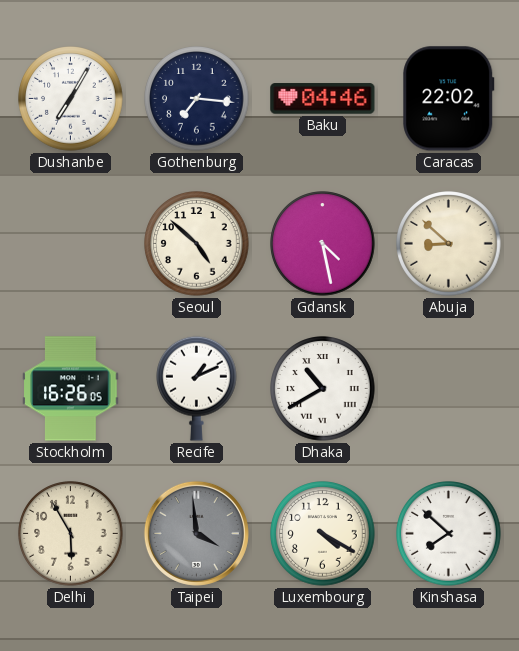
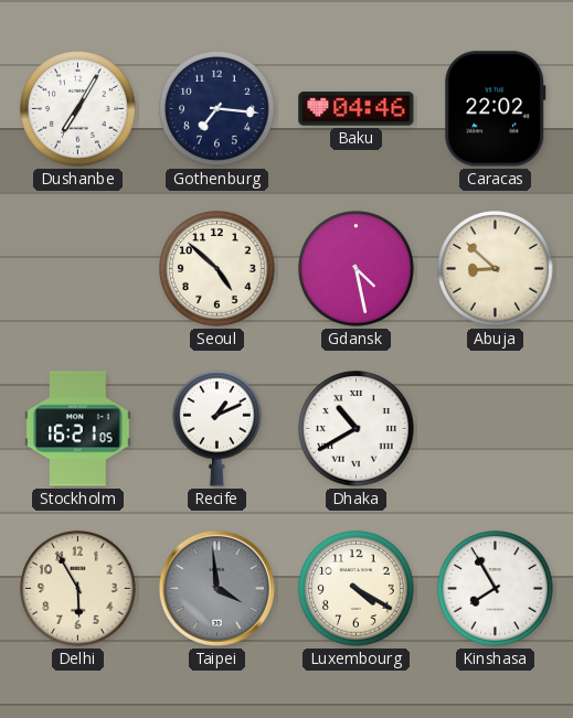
Stockholm: 16:26 -> 16:21 (78, 429)
Kinshasa: 7:52 -> 7:55 (496, 589)
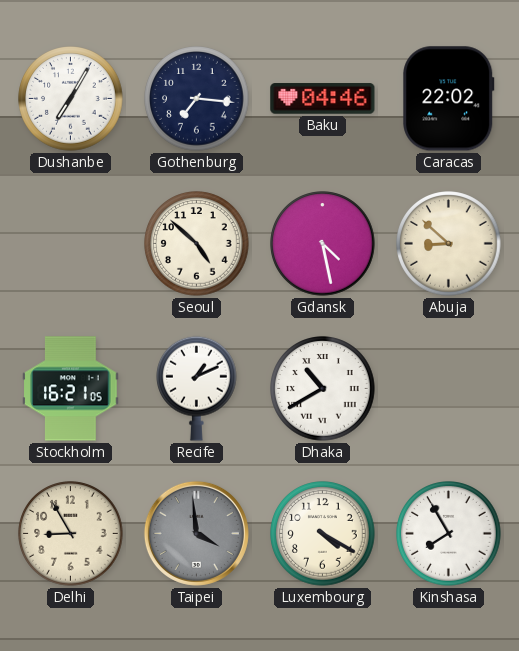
Delhi: 5:55 -> 8:55 (71, 534)
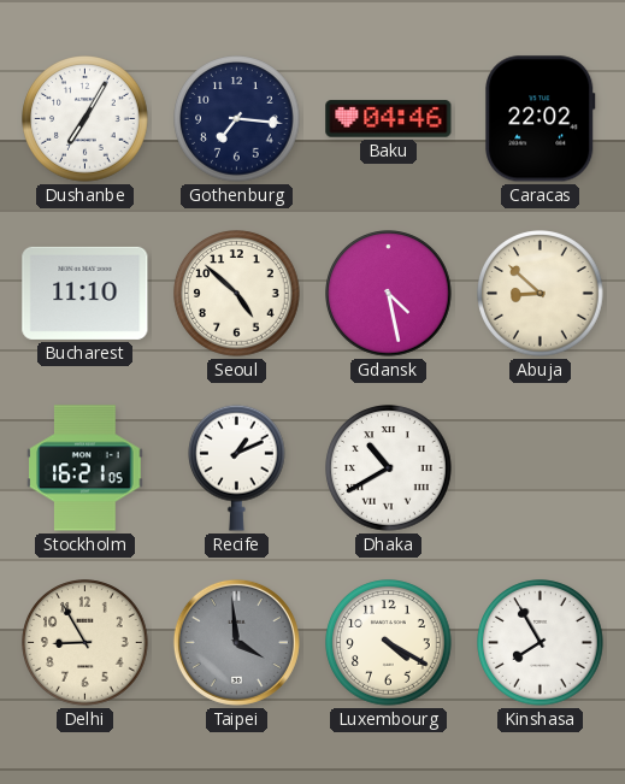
Bucharest: none -> 11:10 (86, 293)
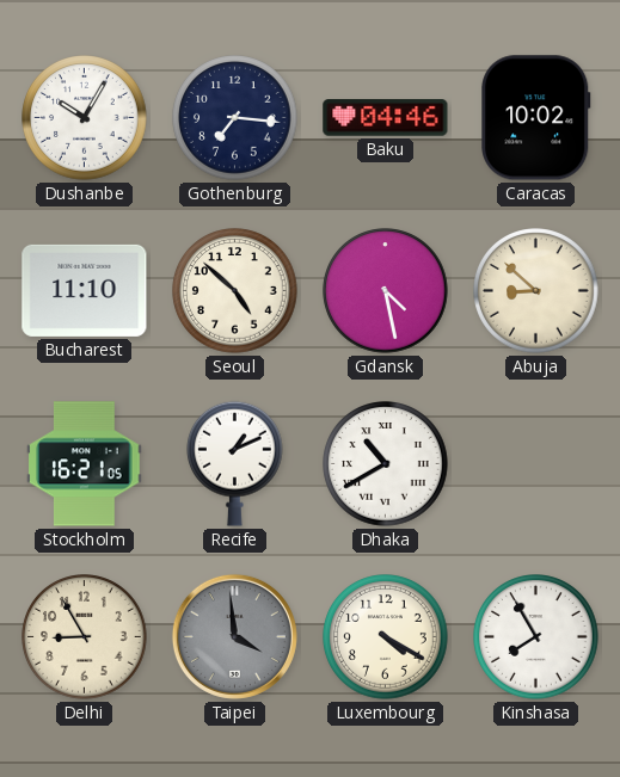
Dushanbe: 7:05 -> 10:05 (85, 118)
Caracas: 22:02 -> 10:02 (536, 118)
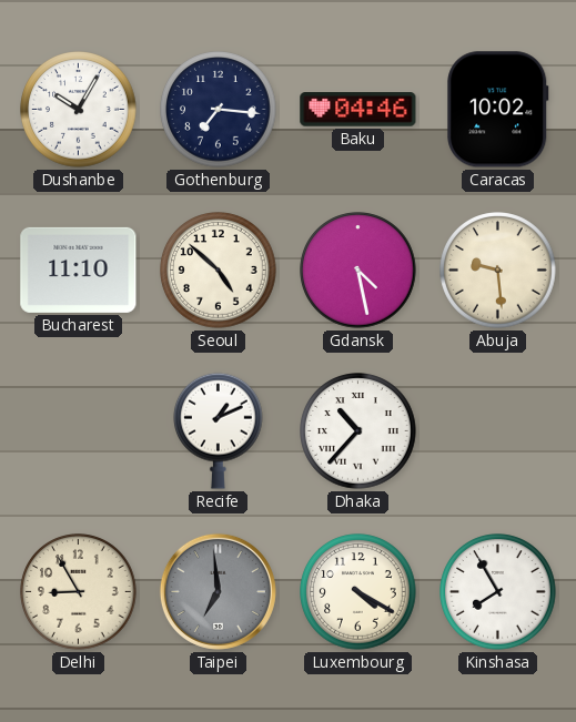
Abuja: 8:52 -> 9:29 (498, 271)
Stockholm: 16:21 -> none (85, 464)
Dhaka: 10:40 -> 10:37 (358, 431)
Taipei: 3:59 -> 6:59 (218, 591)
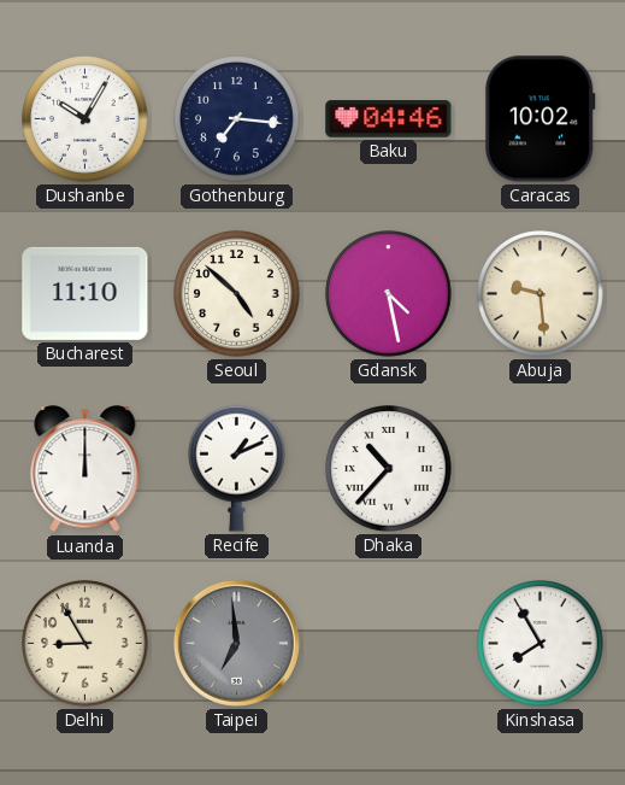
Luanda: none -> 12:00 (86, 469)
Luxembourg: 4:20 -> none (358, 592)
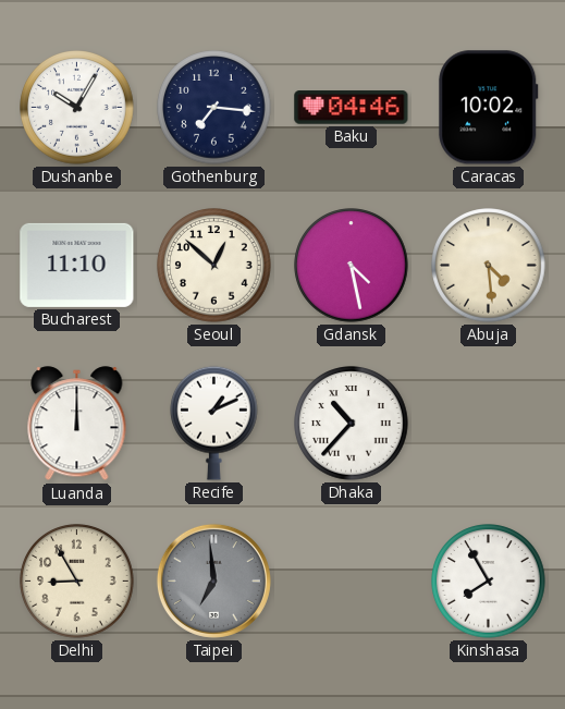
Seoul: 4:52 -> 12:52 (214, 266)
Abuja: 9:29 -> 4:29 (489, 266)
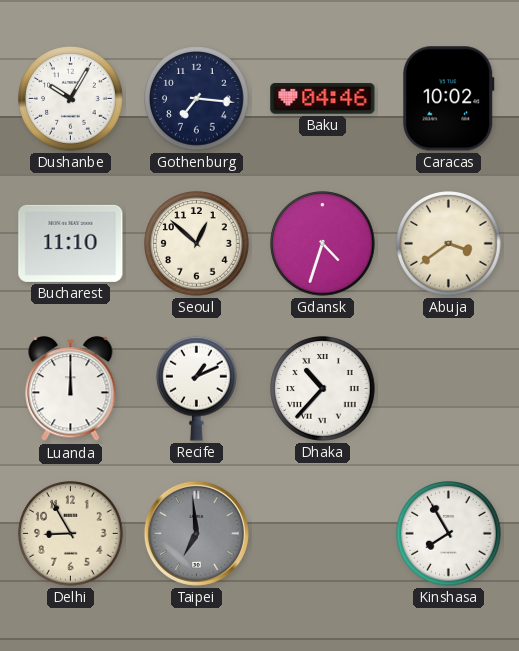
Gdansk: 4:28 -> 4:33 (323, 244)
Abuja: 4:29 -> 3:39 (449, 244)
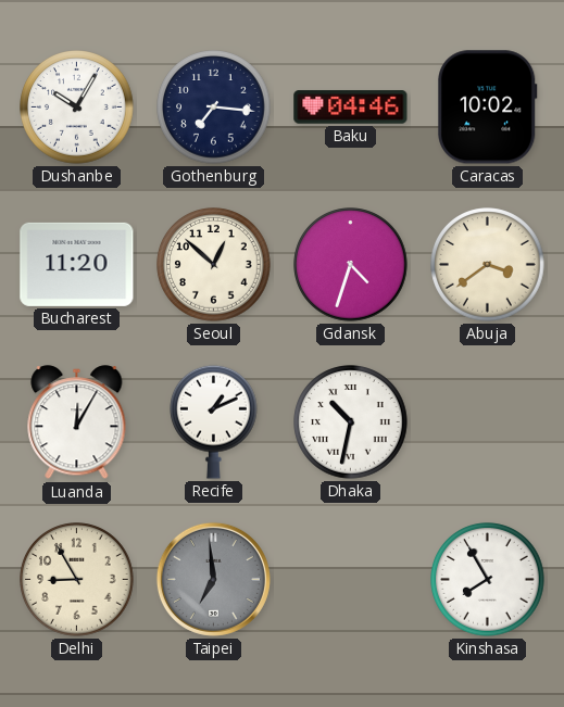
Bucharest: 11:10 -> 11:20 (77, 264)
Luanda: 12:00 -> 12:05 (77, 422)
Dhaka: 10:37 -> 10:32 (351, 422)
